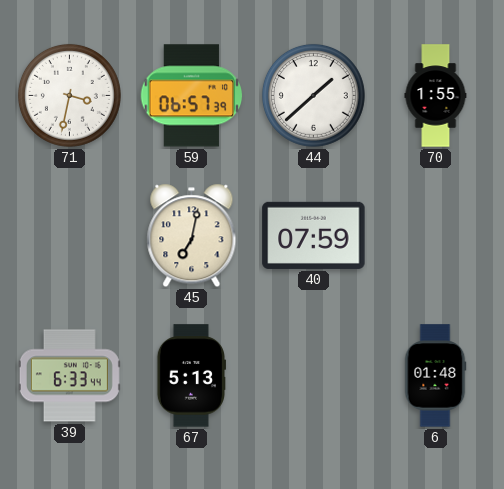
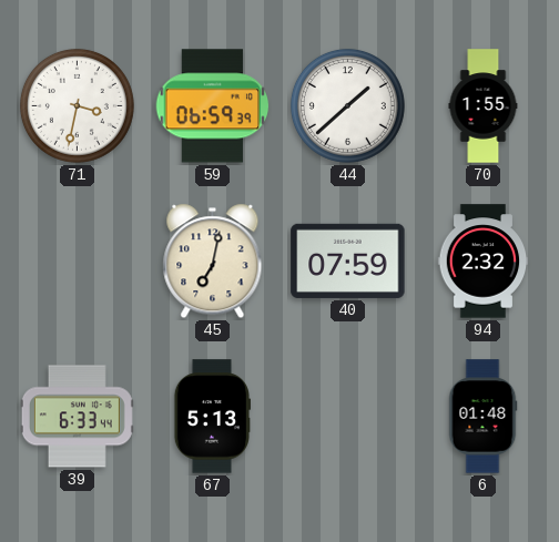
59: 06:57 -> 06:59 (213, 106)
94: none -> 2:32 (484, 262)
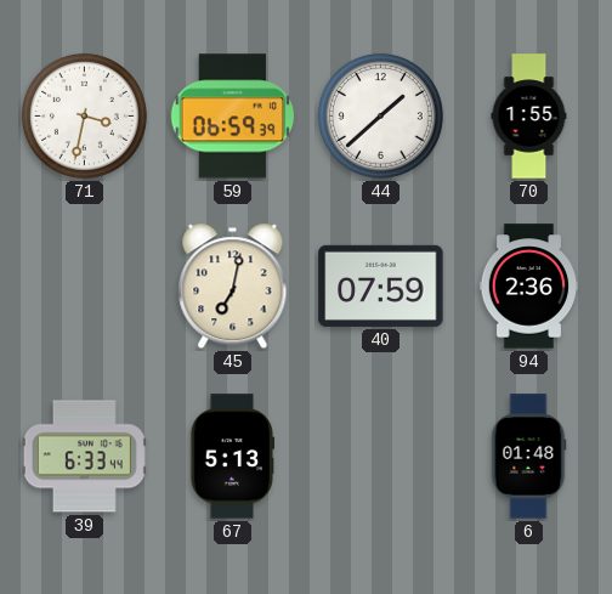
94: 2:32 -> 2:36 (529, 287)
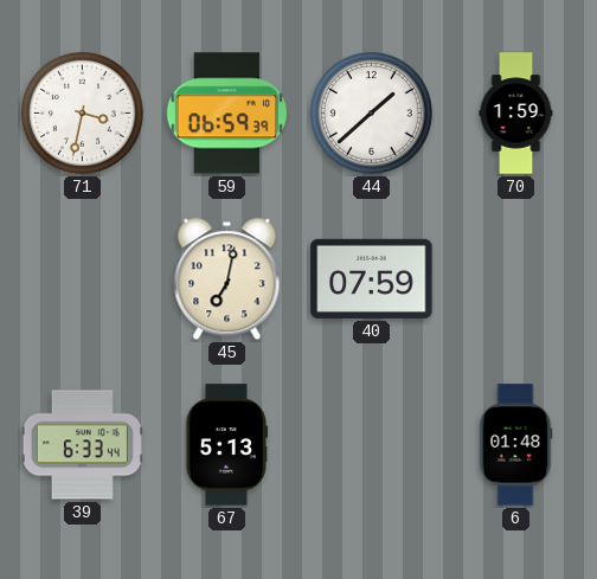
70: 1:55 -> 1:59 (516, 114)
94: 2:36 -> none (529, 287)
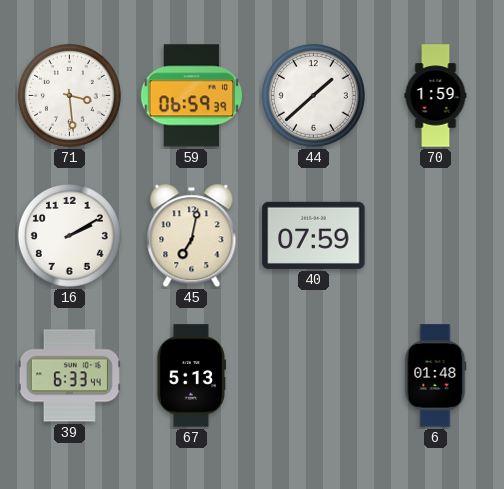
71: 3:32 -> 3:29 (69, 95)
16: none -> 2:10 (69, 235)
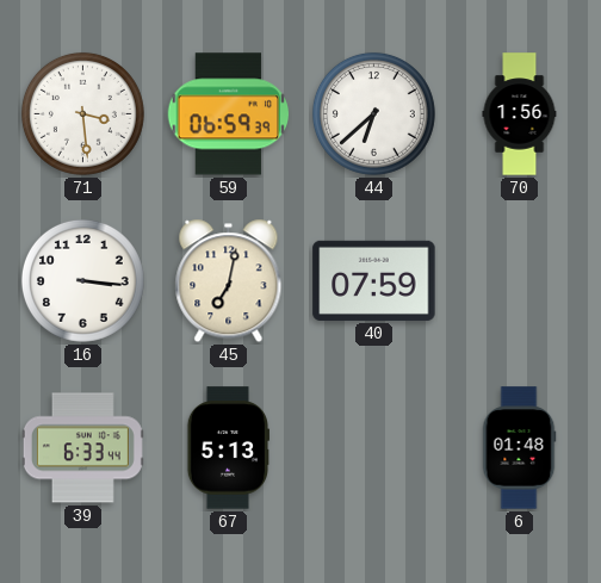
44: 1:38 -> 6:38 (373, 113)
70: 1:59 -> 1:56 (520, 114)
16: 2:10 -> 3:16 (82, 280)
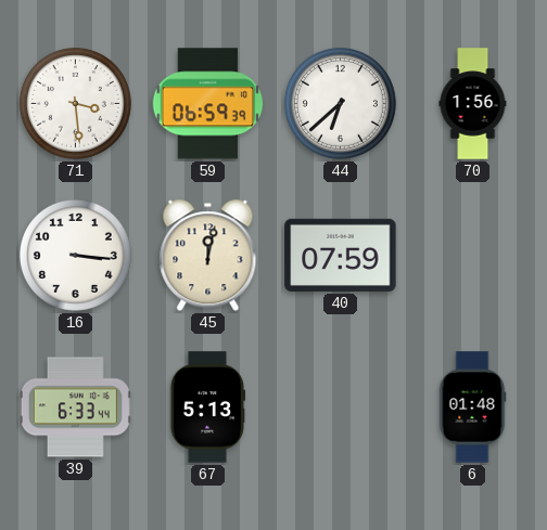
45: 7:02 -> 12:02 (208, 256)
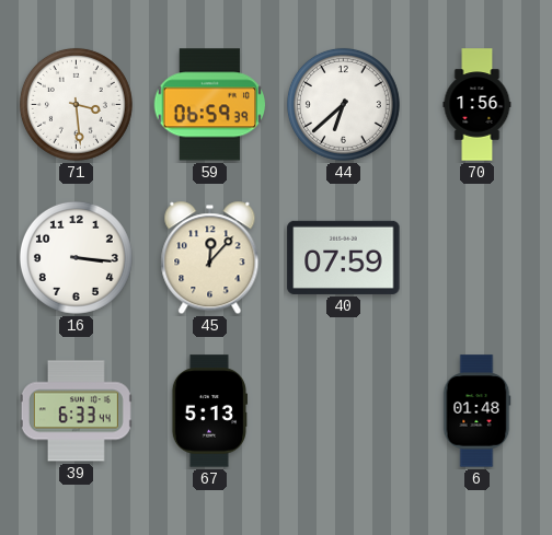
45: 12:02 -> 12:07 (210, 258)
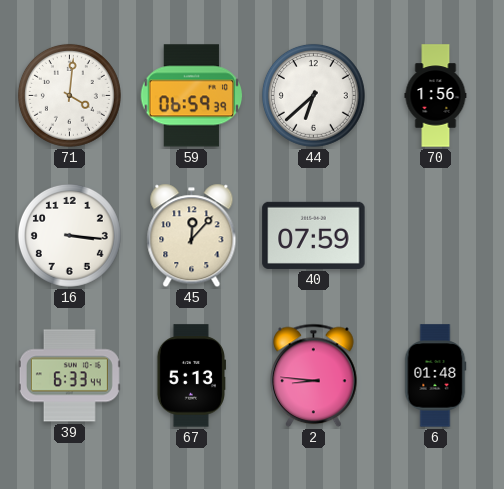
71: 3:29 -> 4:01 (69, 95)
2: none -> 8:46 (314, 376)
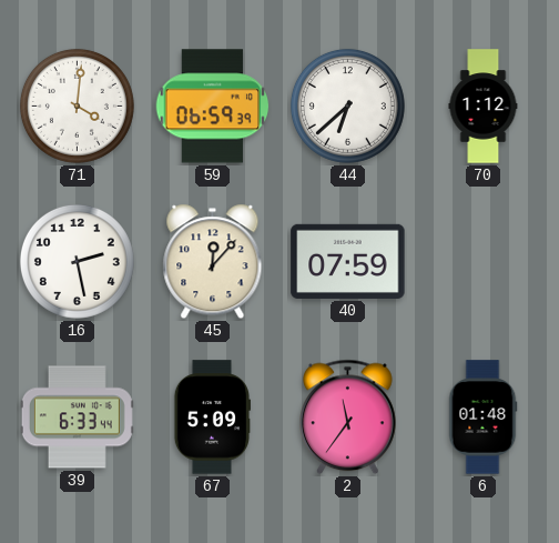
70: 1:56 -> 1:12 (484, 107)
16: 3:16 -> 2:28 (77, 261)
67: 5:13 -> 5:09 (211, 418)
2: 8:46 -> 11:36 (348, 418)
